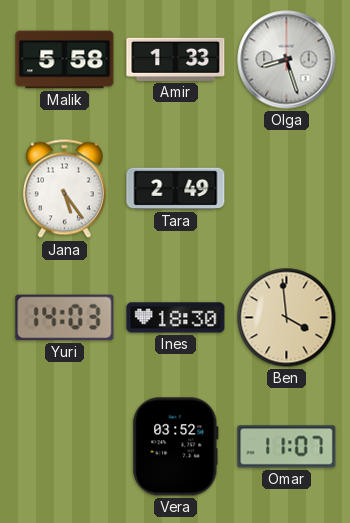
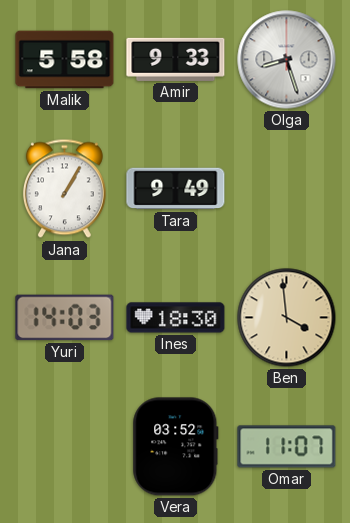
Amir: 1:33 -> 9:33 (176, 59)
Jana: 5:24 -> 1:05 (64, 189)
Tara: 2:49 -> 9:49 (176, 189)
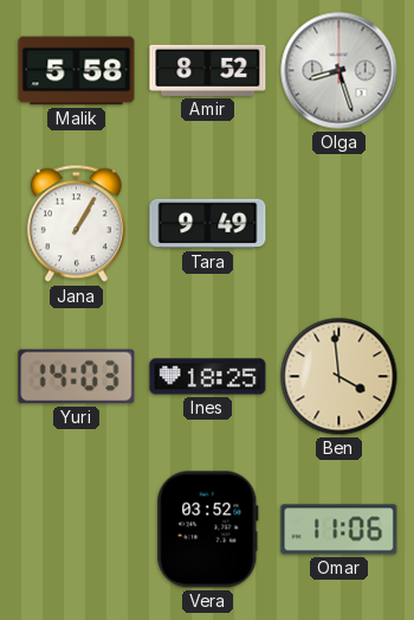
Amir: 9:33 -> 8:52 (208, 70)
Ines: 18:30 -> 18:25 (208, 377)
Omar: 11:07 -> 11:06 (339, 530)
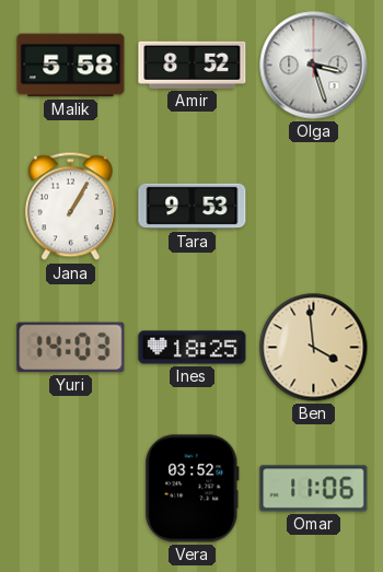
Olga: 8:27 -> 3:27 (314, 66)
Tara: 9:49 -> 9:53 (193, 207)
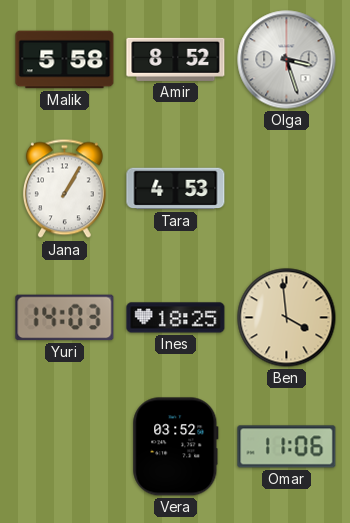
Tara: 9:53 -> 4:53 (176, 189)
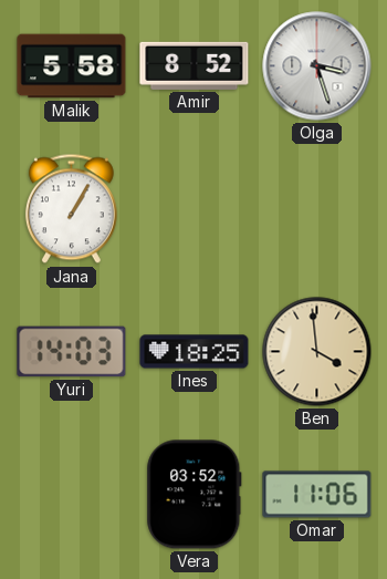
Tara: 4:53 -> none (176, 189)
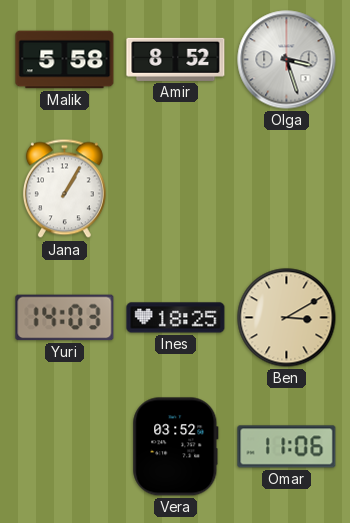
Ben: 3:59 -> 3:10 (287, 318)
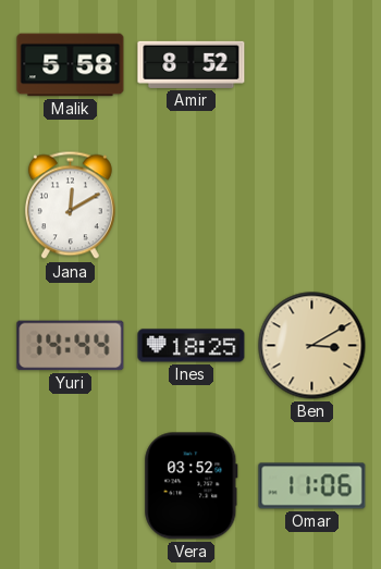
Olga: 3:27 -> none (287, 60)
Jana: 1:05 -> 12:10 (70, 206)
Yuri: 14:03 -> 14:44 (71, 346)
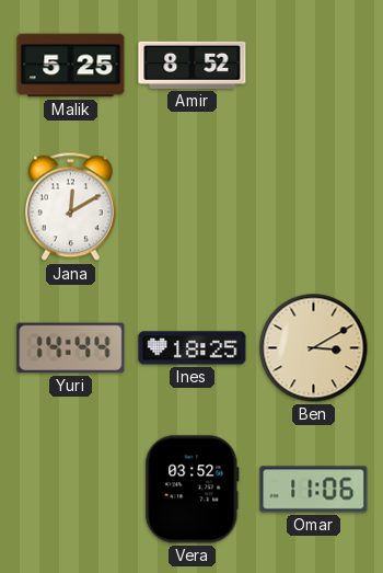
Malik: 5:58 -> 5:25 (71, 66)
